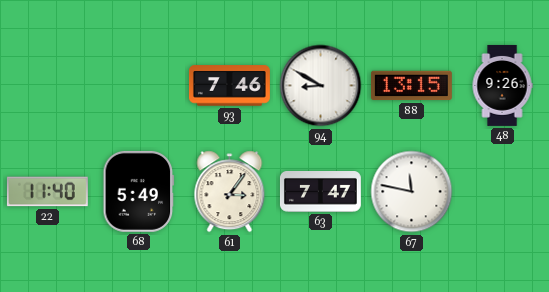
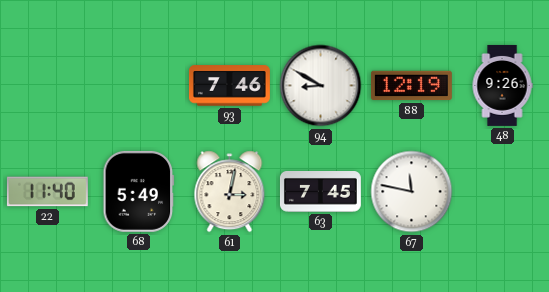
88: 13:15 -> 12:19 (411, 86)
61: 3:06 -> 3:02 (230, 192)
63: 7:47 -> 7:45 (320, 192)
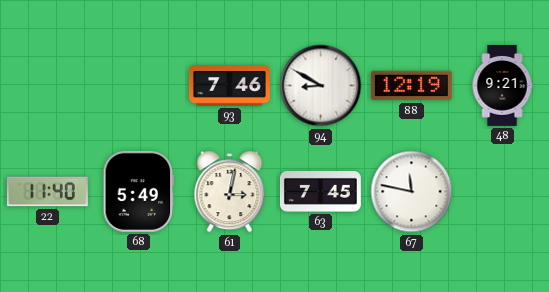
48: 9:26 -> 9:21 (502, 85)
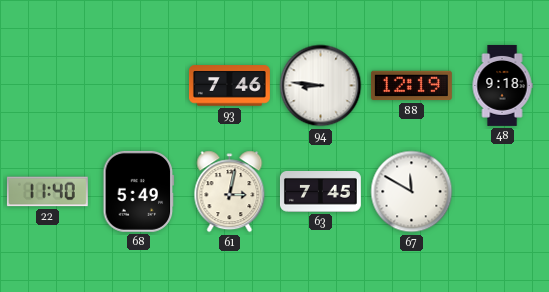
94: 8:50 -> 8:46 (321, 86)
48: 9:21 -> 9:18 (502, 85)
67: 11:47 -> 11:50 (412, 192)
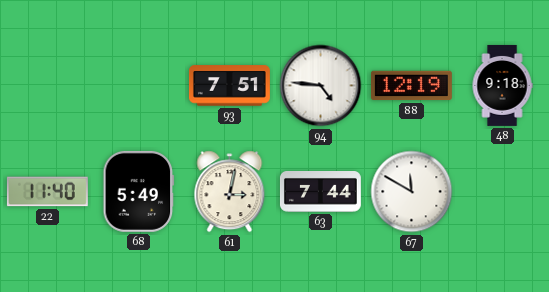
93: 7:46 -> 7:51 (229, 86)
94: 8:46 -> 4:46 (321, 86)
63: 7:45 -> 7:44 (320, 192)
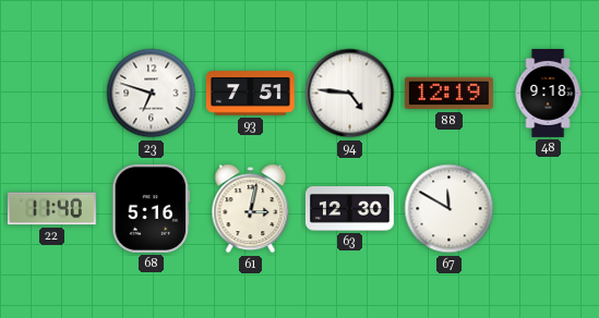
23: none -> 6:48 (152, 94)
68: 5:49 -> 5:16 (152, 208)
63: 7:44 -> 12:30 (349, 209)
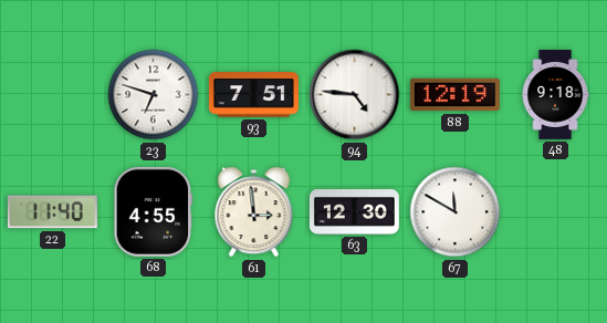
68: 5:16 -> 4:55 (154, 211)
61: 3:02 -> 2:59 (254, 212)
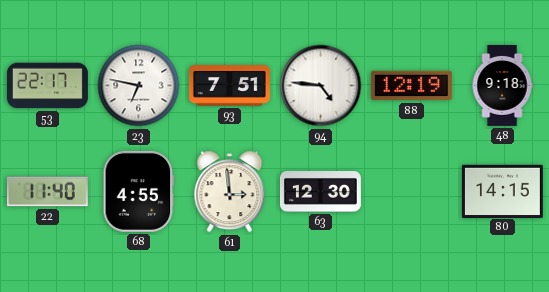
53: none -> 22:17 (47, 86)
23: 6:48 -> 6:47 (139, 86)
67: 11:50 -> none (456, 212)
80: none -> 14:15 (502, 191)
